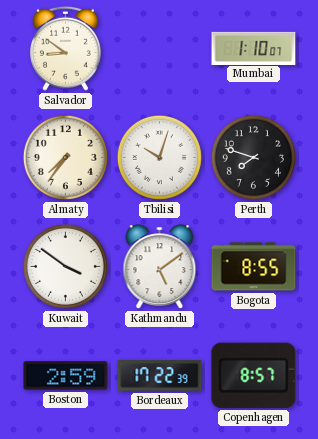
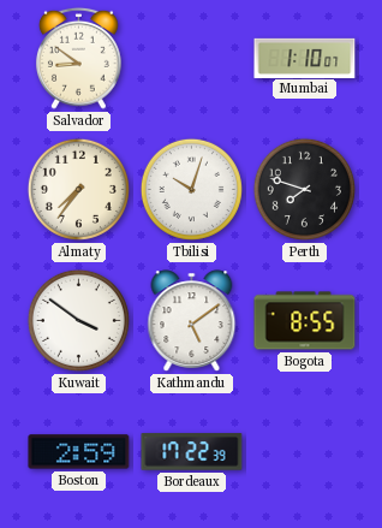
Copenhagen: 8:57 -> none (254, 375)
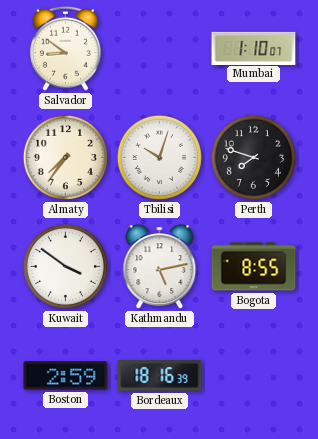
Kathmandu: 5:09 -> 5:13 (160, 267)
Bordeaux: 17:22 -> 18:16 (160, 376)
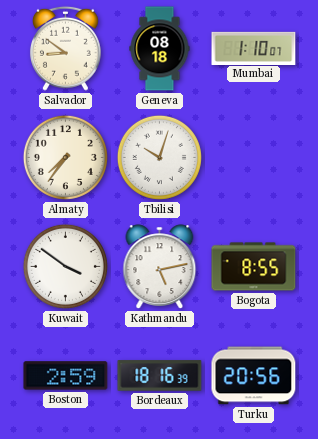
Geneva: none -> 08:18 (160, 49)
Perth: 7:48 -> none (253, 157)
Turku: none -> 20:56 (254, 376)
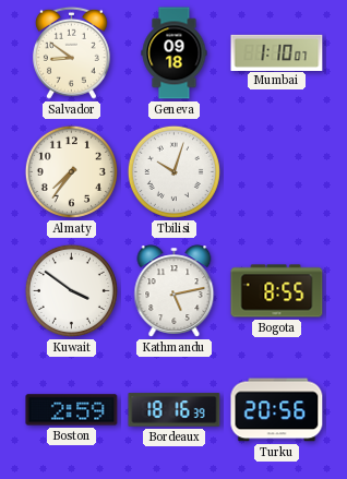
Geneva: 08:18 -> 09:18 (175, 53)
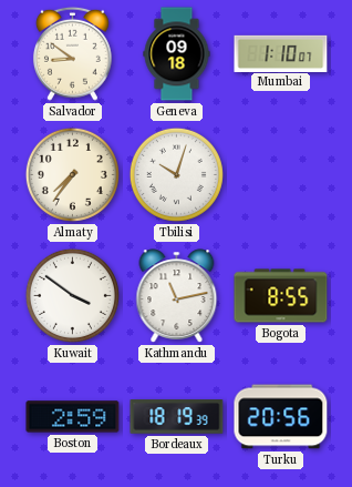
Kathmandu: 5:13 -> 11:13 (177, 296)
Bordeaux: 18:16 -> 18:19 (177, 417)
